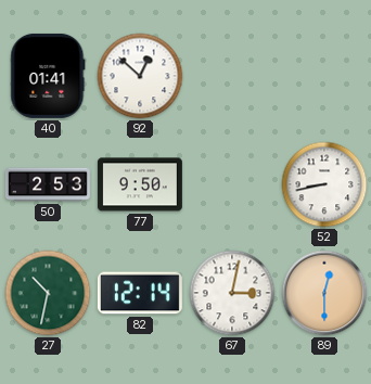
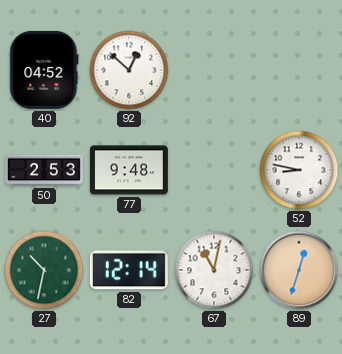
40: 01:41 -> 04:52 (44, 70)
77: 9:50 -> 9:48 (129, 170)
52: 8:43 -> 8:47 (299, 170)
67: 3:02 -> 11:02 (214, 270)
89: 12:30 -> 12:33 (299, 270)
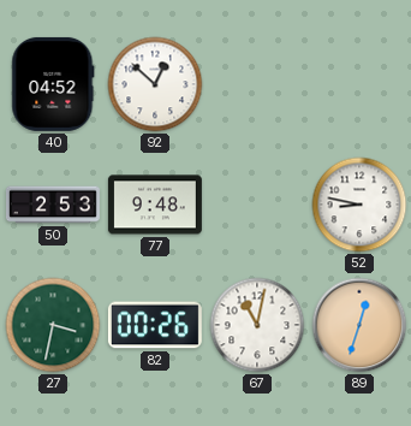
27: 10:32 -> 3:32 (53, 325)
82: 12:14 -> 00:26 (155, 325)
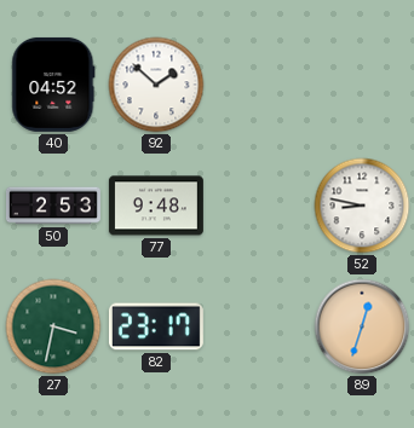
92: 12:52 -> 1:52 (156, 85)
82: 00:26 -> 23:17 (156, 326)
67: 11:02 -> none (257, 325)
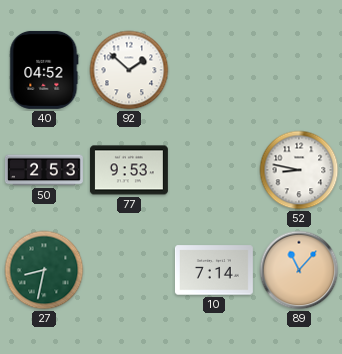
77: 9:48 -> 9:53 (129, 170)
27: 3:32 -> 8:32 (44, 270)
82: 23:17 -> none (156, 326)
10: none -> 7:14 (214, 270)
89: 12:33 -> 11:07 (299, 270)
